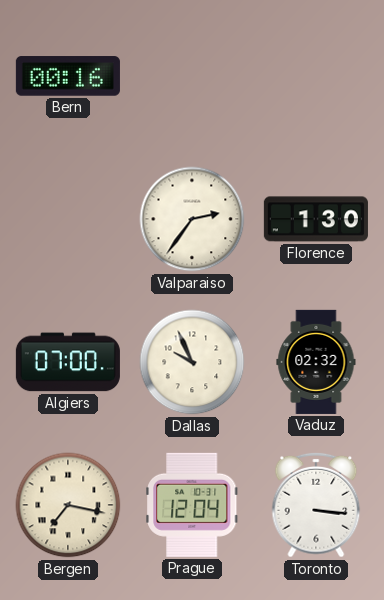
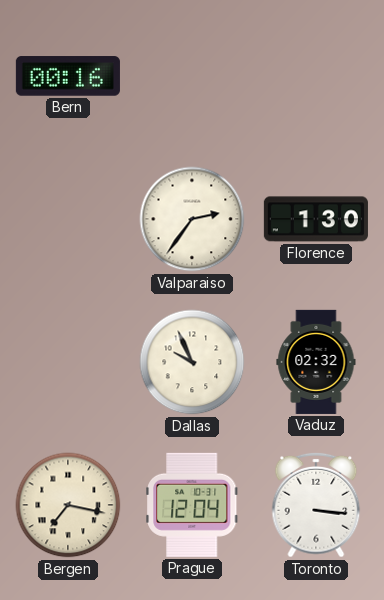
Algiers: 07:00 -> none (68, 362)
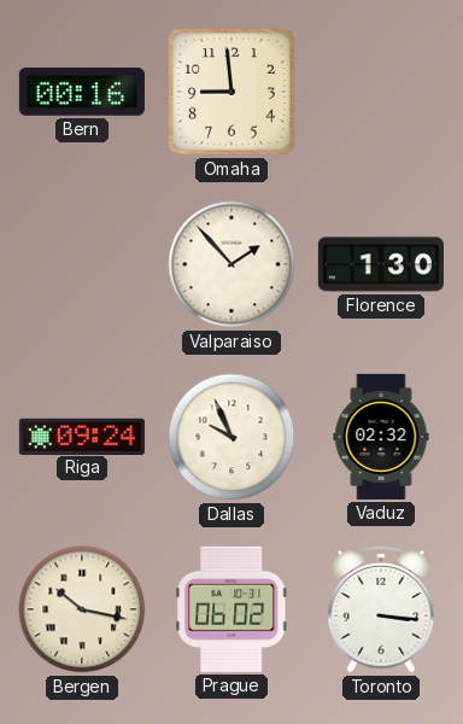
Omaha: none -> 8:59 (231, 92)
Valparaiso: 2:36 -> 1:53 (231, 264)
Riga: none -> 09:24 (82, 436)
Bergen: 7:17 -> 10:17 (82, 609)
Prague: 12:04 -> 06:02 (233, 609)
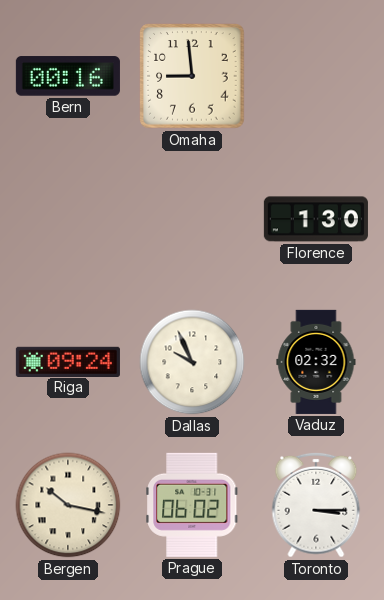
Valparaiso: 1:53 -> none (231, 264)
Toronto: 3:16 -> 3:15 (316, 505)
